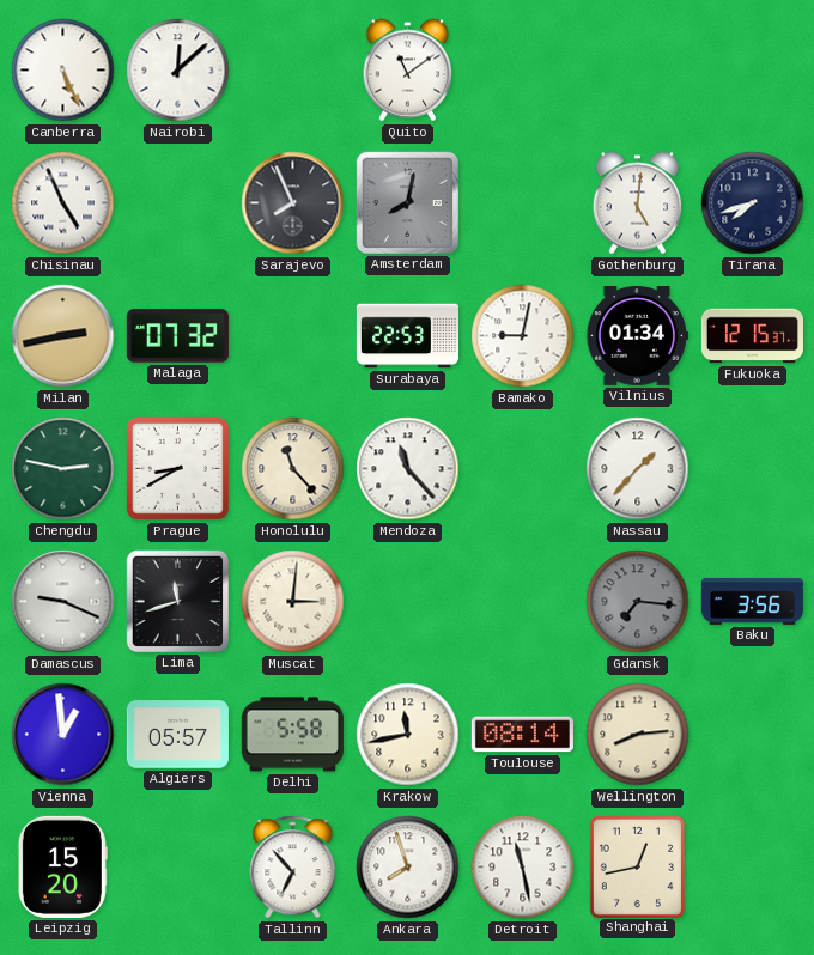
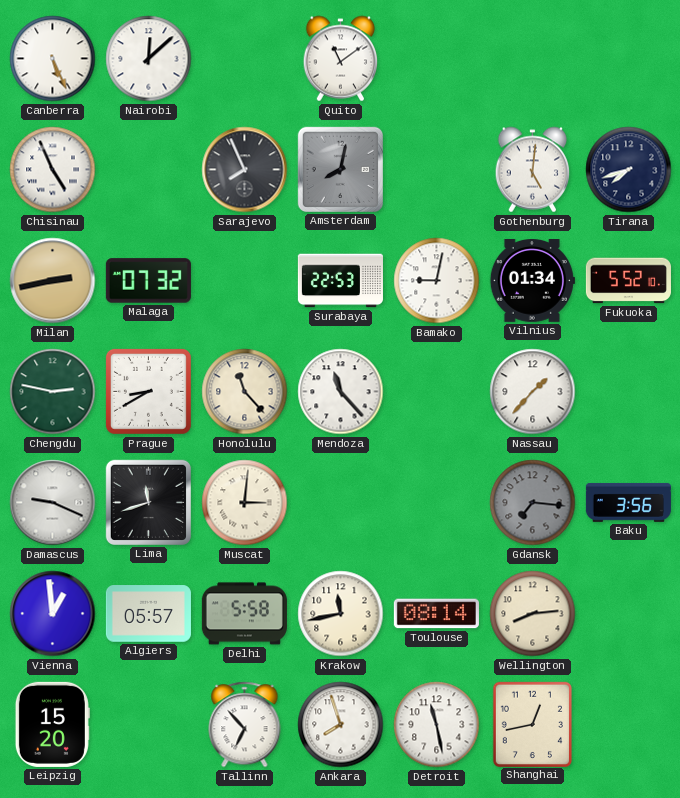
Fukuoka: 12:15 -> 5:52 (628, 281)
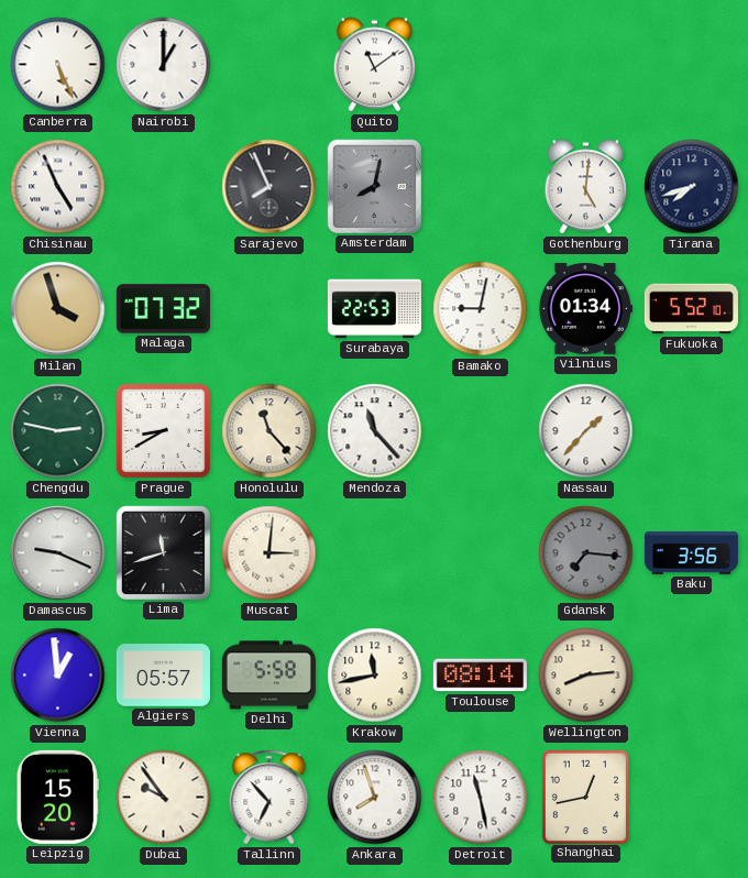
Nairobi: 12:08 -> 1:00 (164, 65)
Milan: 2:43 -> 3:57 (58, 309)
Dubai: none -> 9:54 (164, 798)
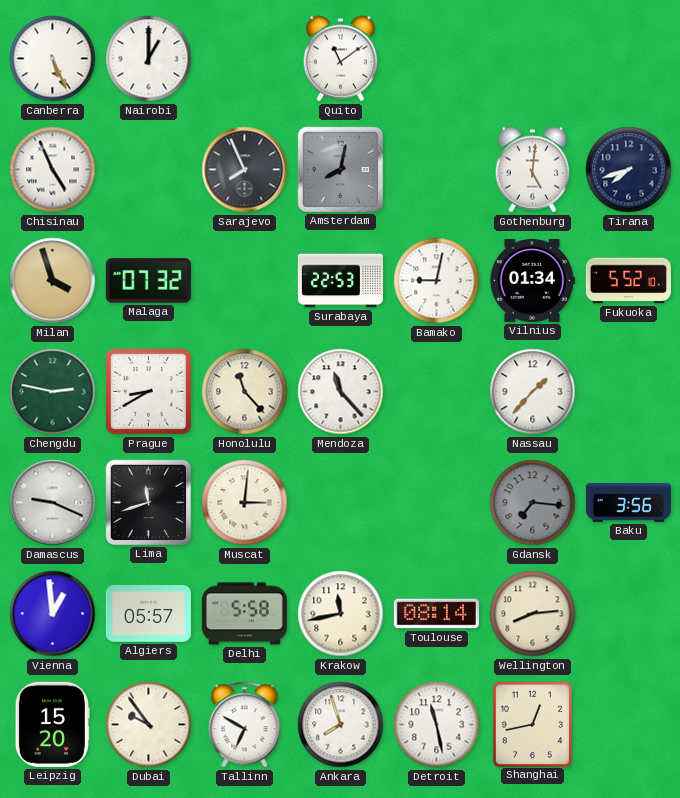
Tallinn: 6:53 -> 6:50 (245, 725)
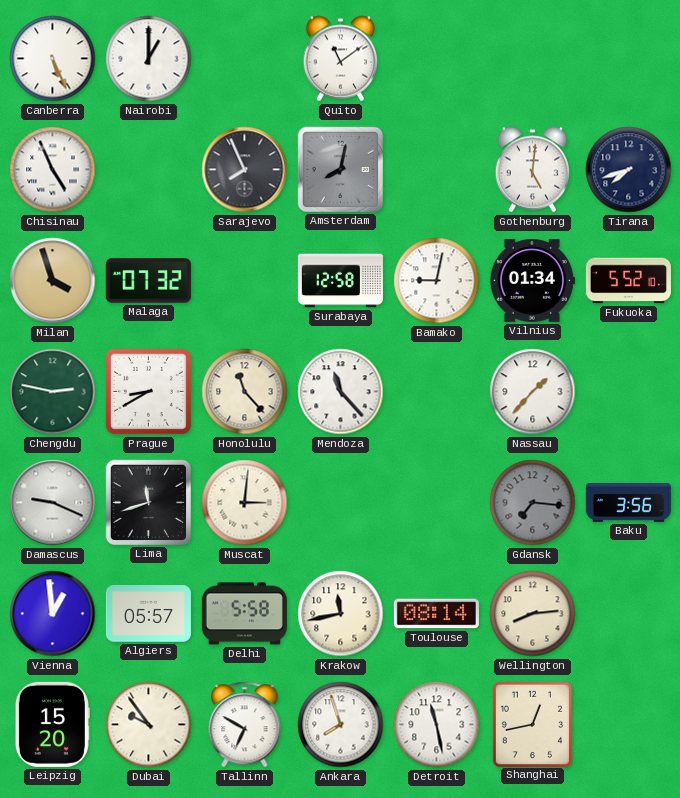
Surabaya: 22:53 -> 12:58 (340, 281)
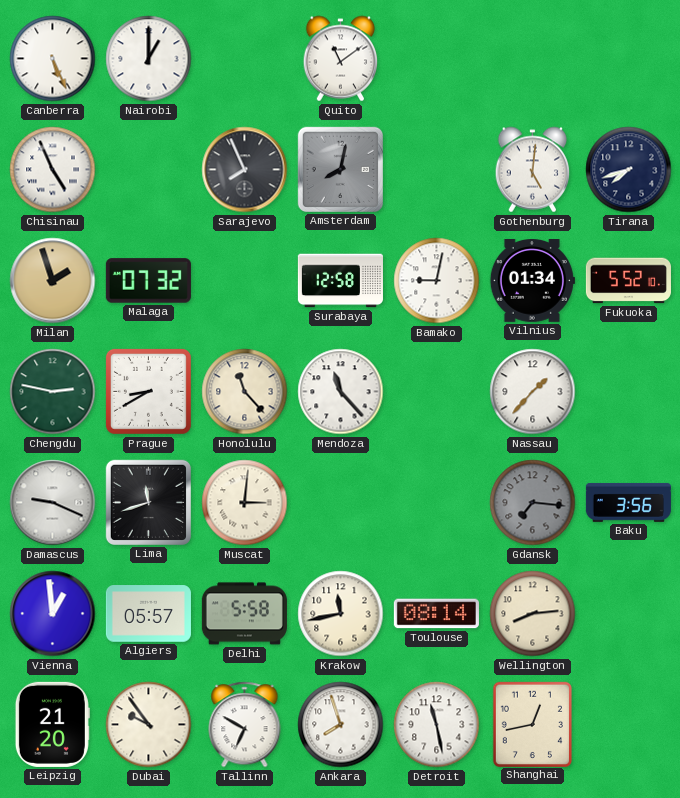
Milan: 3:57 -> 1:57 (53, 281)
Leipzig: 15:20 -> 21:20 (52, 724)
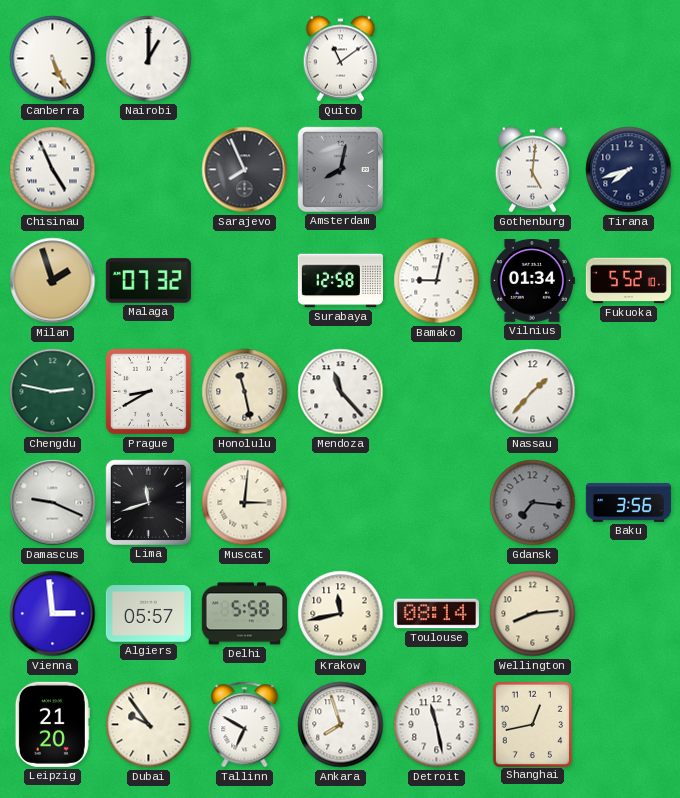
Honolulu: 11:23 -> 11:28 (245, 392)
Vienna: 12:59 -> 2:59 (53, 614)
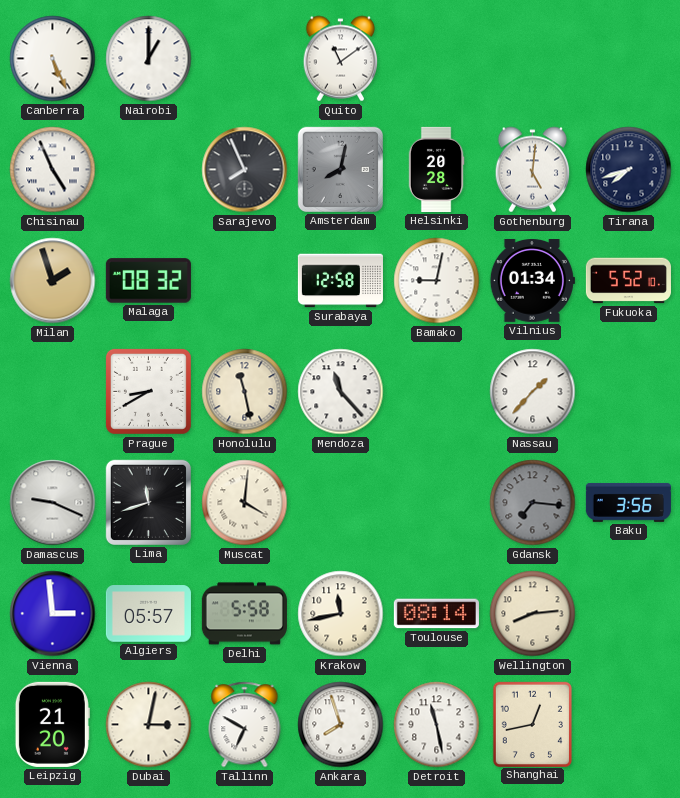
Helsinki: none -> 20:28 (436, 169)
Malaga: 07:32 -> 08:32 (148, 281)
Chengdu: 2:47 -> none (53, 392)
Muscat: 3:01 -> 4:01 (245, 503)
Dubai: 9:54 -> 3:02 (149, 725)
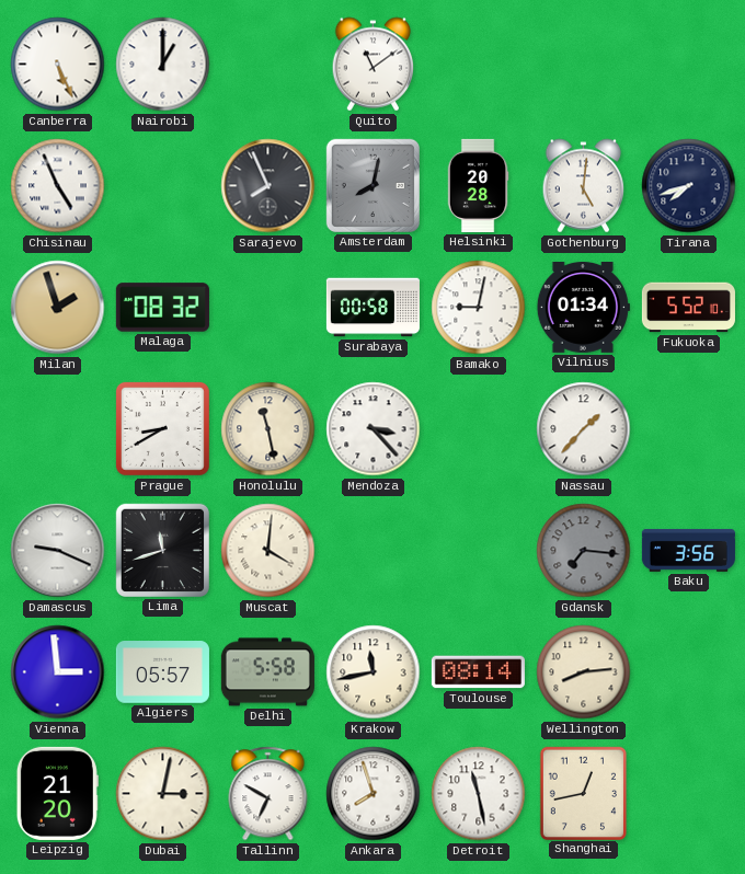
Surabaya: 12:58 -> 00:58 (373, 308)
Mendoza: 11:23 -> 3:23 (374, 429)
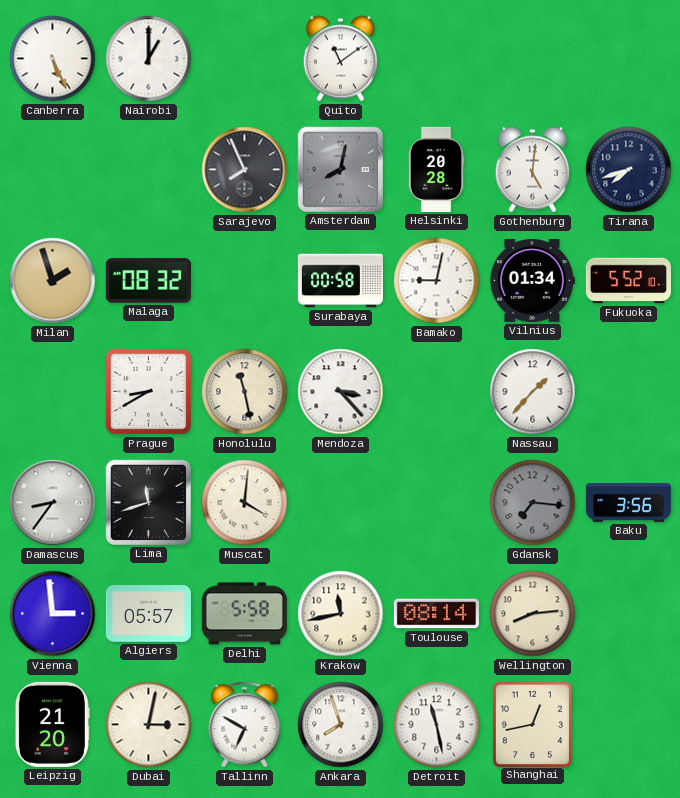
Chisinau: 4:56 -> none (58, 186)
Damascus: 9:19 -> 8:36 (53, 503)
